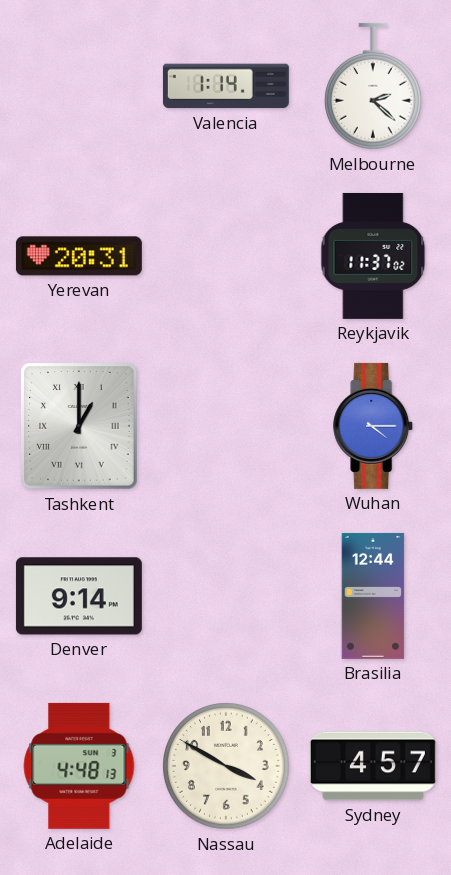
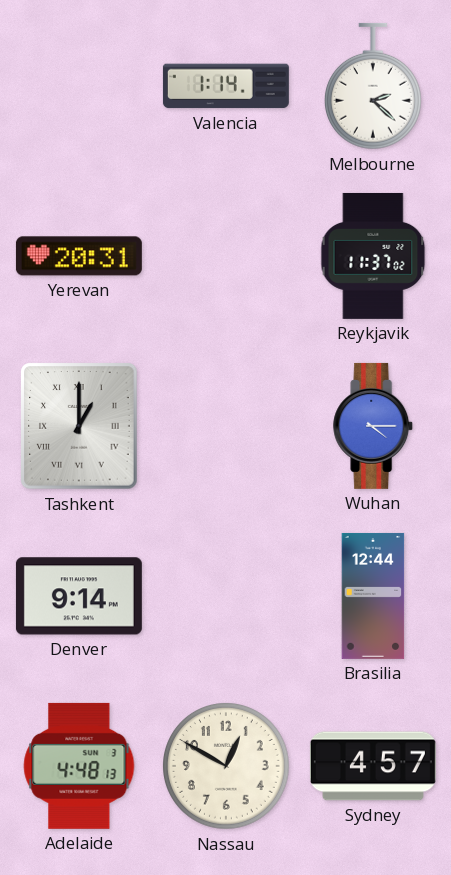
Nassau: 3:50 -> 12:50 (227, 767)
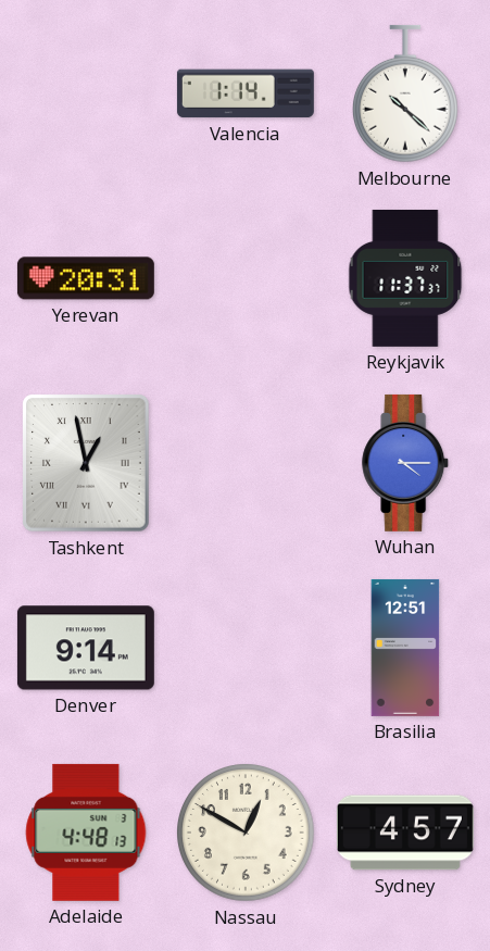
Melbourne: 2:22 -> 10:22 (405, 93)
Reykjavik: 11:37:02 -> 11:37:37 (405, 278)
Tashkent: 1:00 -> 12:58 (86, 463)
Brasilia: 12:44 -> 12:51 (405, 648)
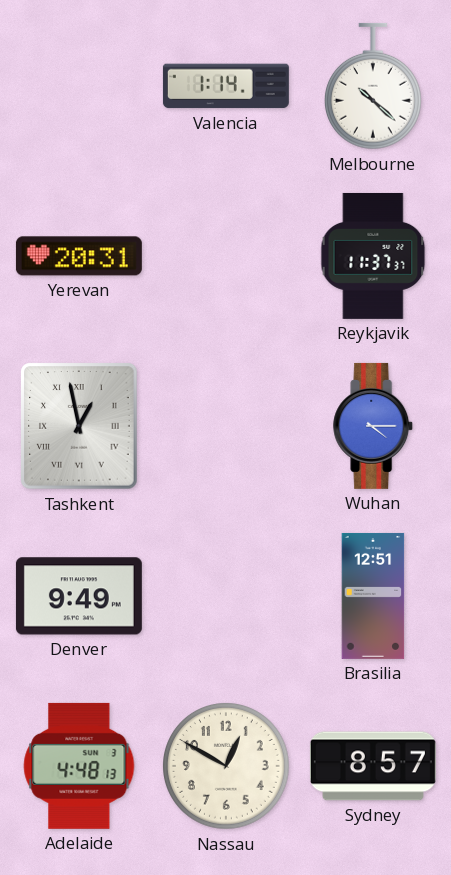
Denver: 9:14 -> 9:49 (79, 596)
Sydney: 4:57 -> 8:57 (373, 766)
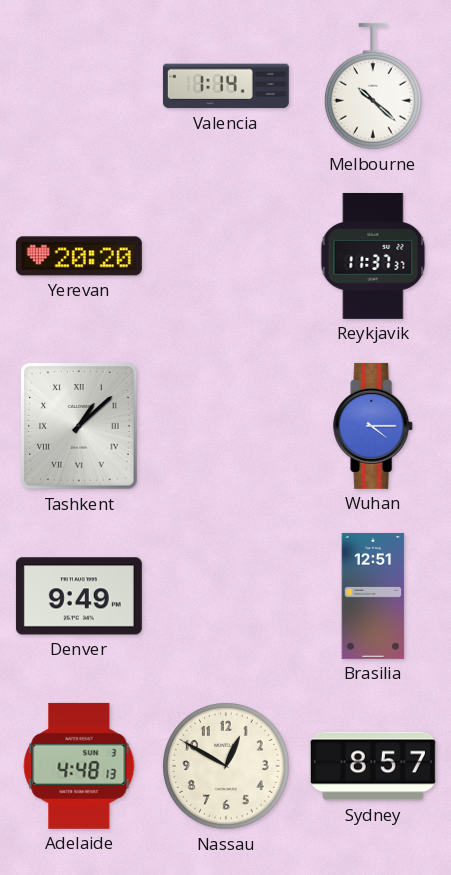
Yerevan: 20:31 -> 20:20 (79, 256)
Tashkent: 12:58 -> 1:08 (79, 426)
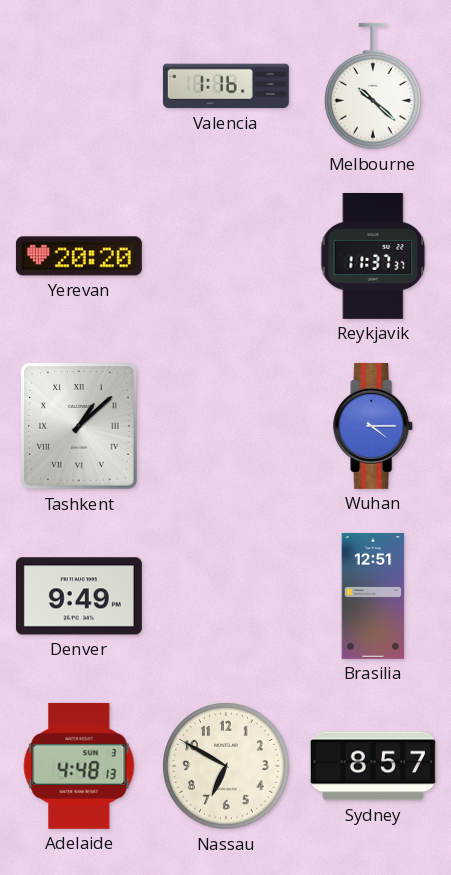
Valencia: 1:14 -> 1:16 (226, 86)
Nassau: 12:50 -> 6:50 (227, 767)
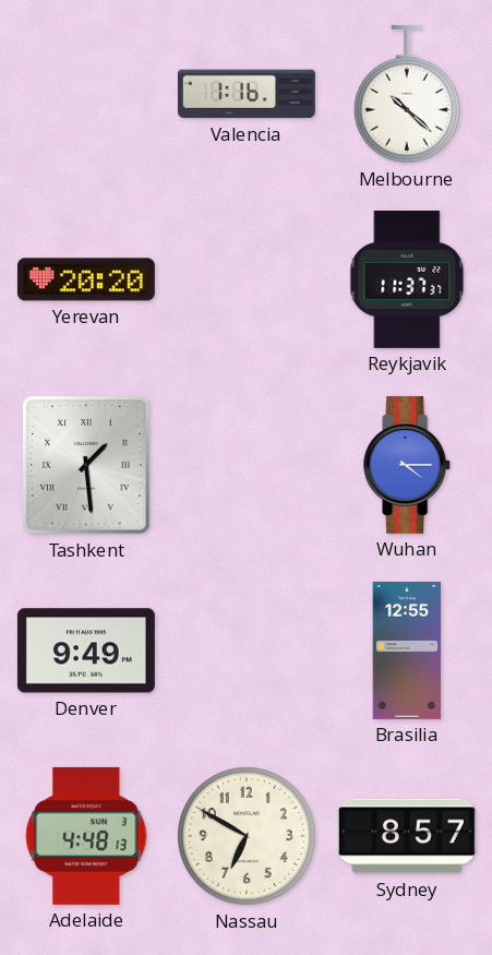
Tashkent: 1:08 -> 1:29 (86, 465)
Brasilia: 12:51 -> 12:55 (407, 650)
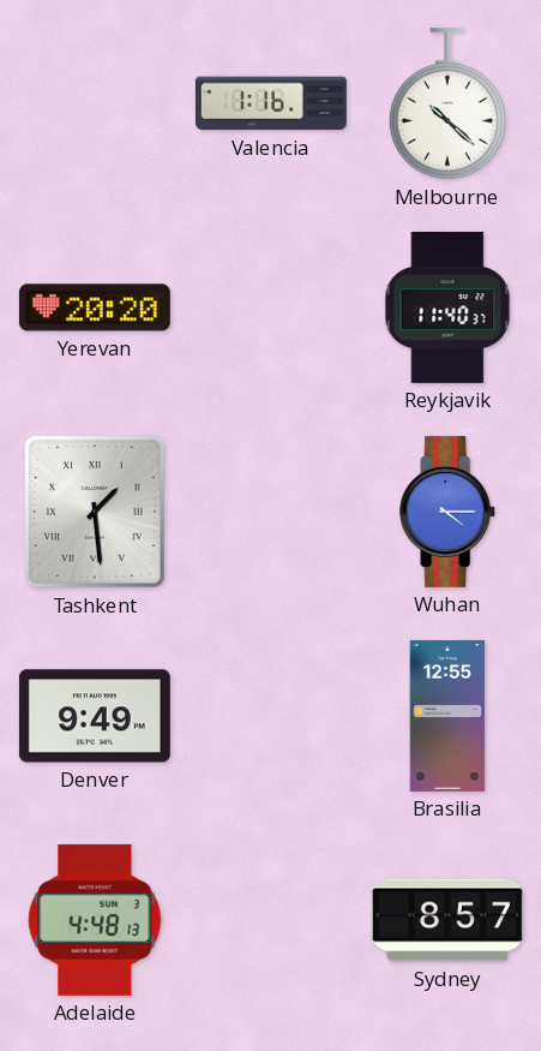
Reykjavik: 11:37 -> 11:40 (447, 307)
Nassau: 6:50 -> none (248, 837)
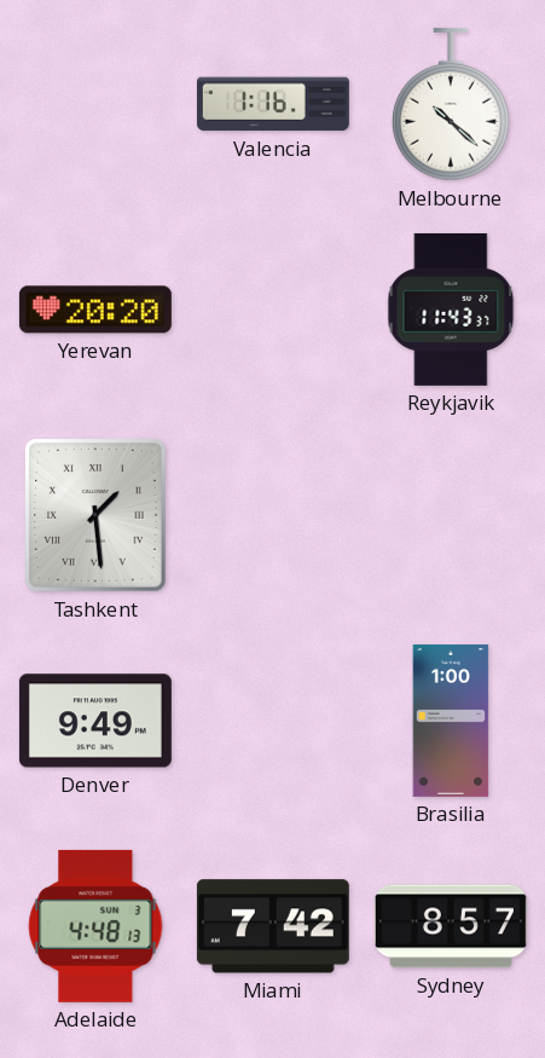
Reykjavik: 11:40 -> 11:43 (451, 310)
Wuhan: 4:15 -> none (449, 512)
Brasilia: 12:55 -> 1:00 (451, 721)
Miami: none -> 7:42 (273, 926)
